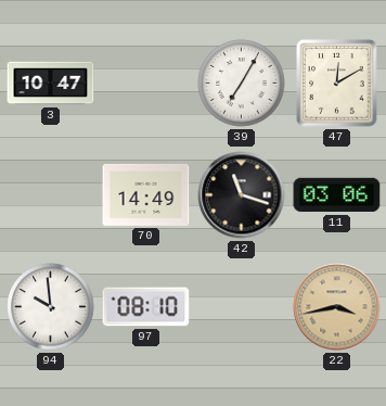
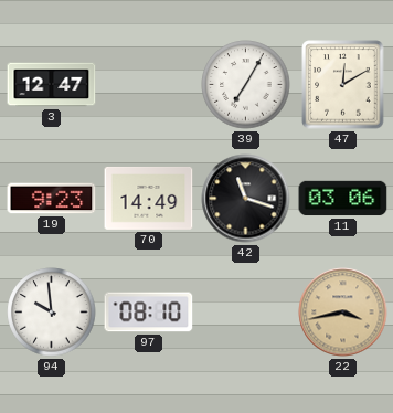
3: 10:47 -> 12:47 (52, 85)
19: none -> 9:23 (52, 199)
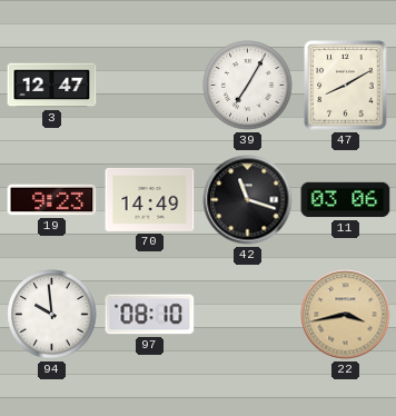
47: 12:10 -> 8:10 (346, 86)
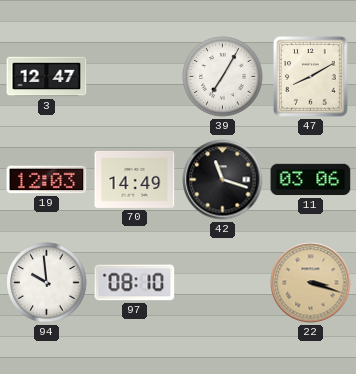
19: 9:23 -> 12:03 (47, 180)
22: 3:43 -> 3:18 (311, 283)
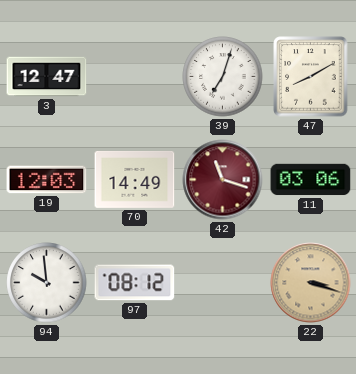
39: 7:05 -> 7:03 (223, 77)
42 dial: black -> burgundy (223, 180)
97: 08:10 -> 08:12 (135, 283)
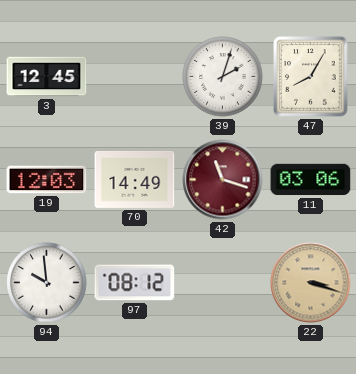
3: 12:47 -> 12:45 (47, 77)
39: 7:03 -> 2:03 (223, 77)
47: 8:10 -> 8:05 (311, 77)
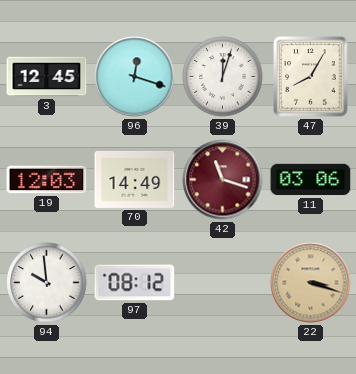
96: none -> 12:18 (135, 77)
39: 2:03 -> 12:03 (223, 77)
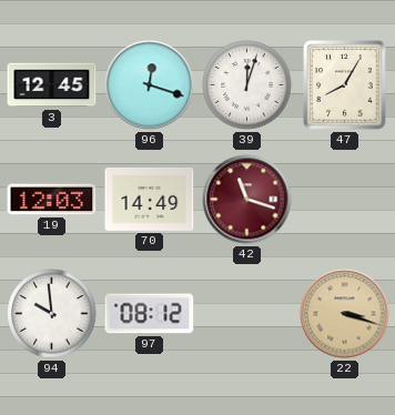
11: 03:06 -> none (311, 180)
